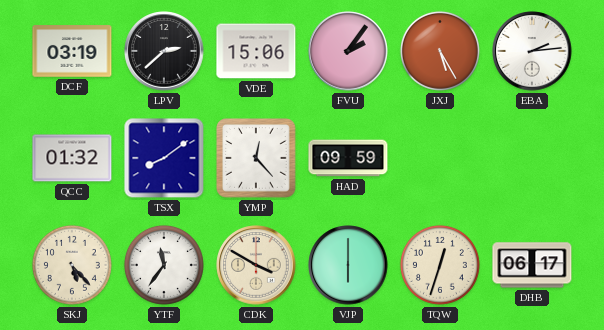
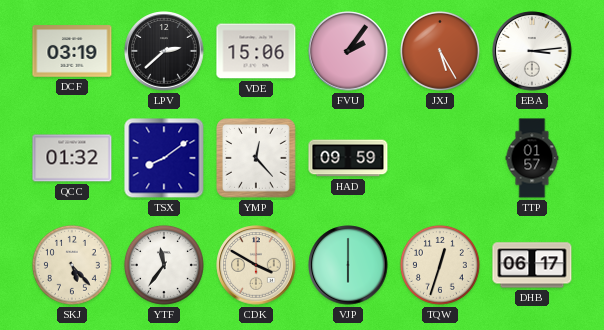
EBA: 2:14 -> 3:14 (532, 51)
TTP: none -> 01:57 (532, 158)
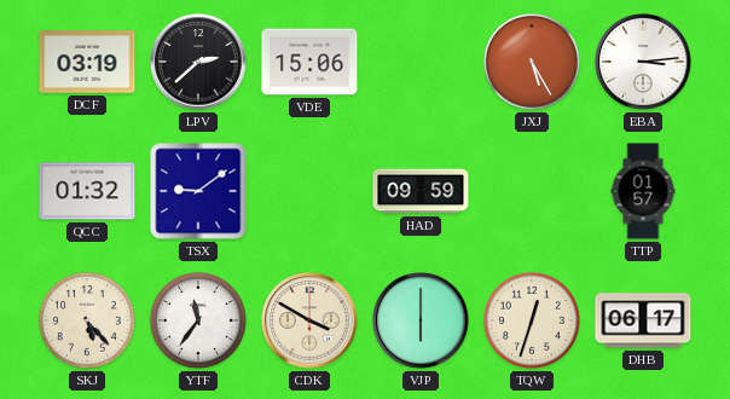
FVU: 2:06 -> none (348, 51)
TSX: 8:09 -> 9:09 (198, 191)
YMP: 12:23 -> none (257, 159)
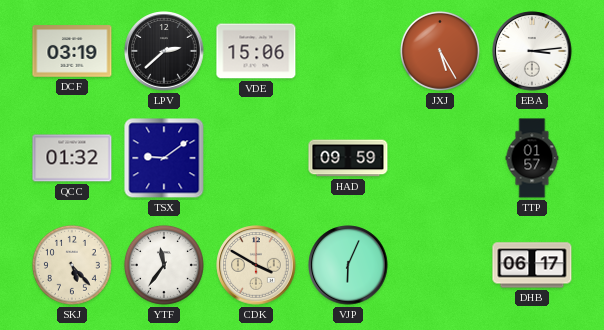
VJP: 6:00 -> 6:04 (348, 265)
TQW: 12:33 -> none (532, 320)
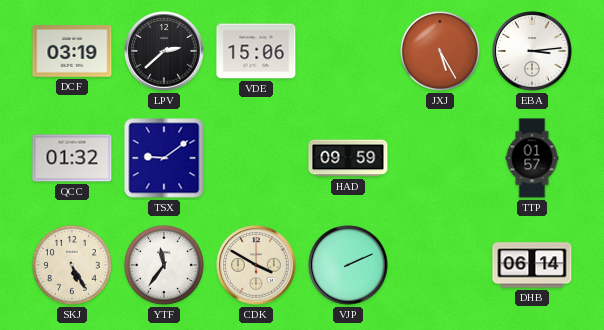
SKJ: 5:23 -> 5:25 (72, 265)
VJP: 6:04 -> 2:11 (348, 265)
DHB: 06:17 -> 06:14 (532, 265)
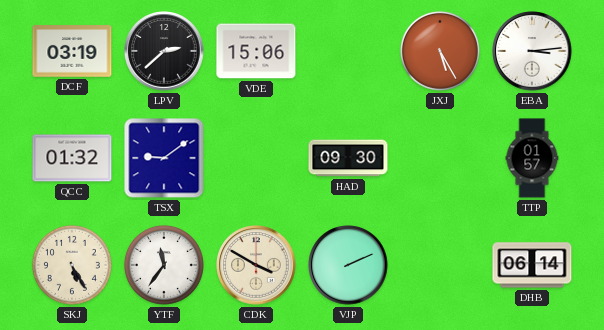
HAD: 09:59 -> 09:30 (348, 158)
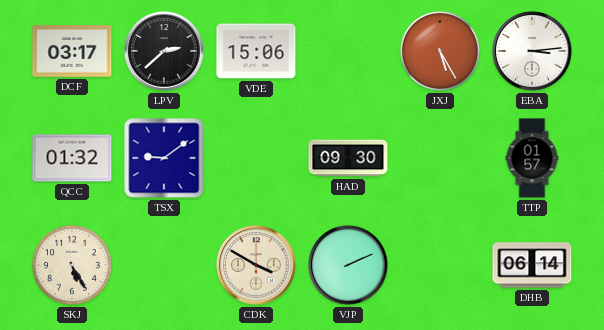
DCF: 03:19 -> 03:17 (72, 51)
YTF: 11:36 -> none (164, 265)
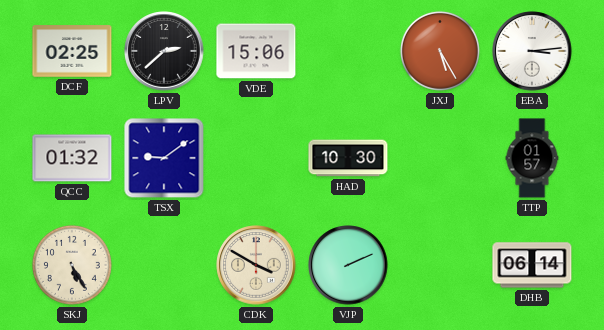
DCF: 03:17 -> 02:25 (72, 51)
HAD: 09:30 -> 10:30 (348, 158)
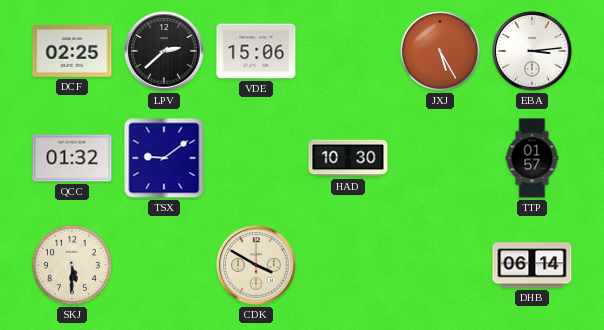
SKJ: 5:25 -> 5:30 (72, 265)
VJP: 2:11 -> none (348, 265)
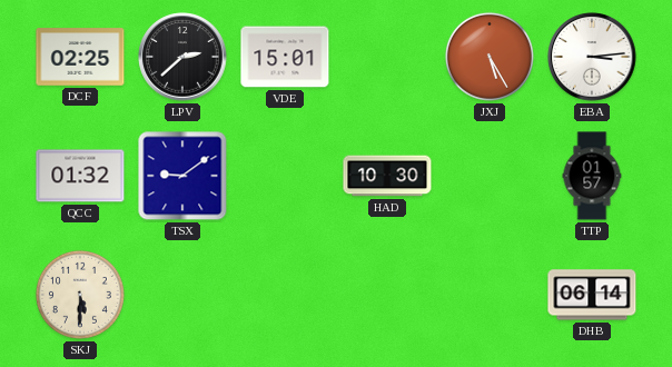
VDE: 15:06 -> 15:01 (285, 57)
CDK: 3:50 -> none (256, 265)
